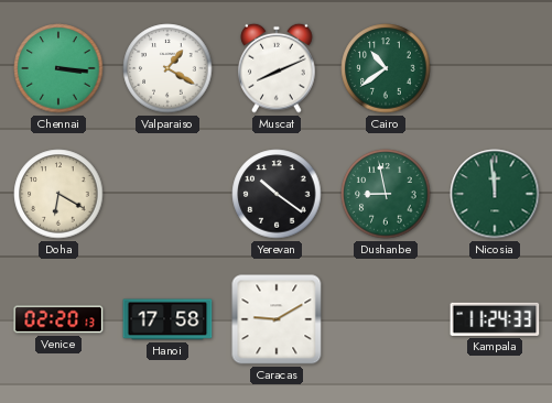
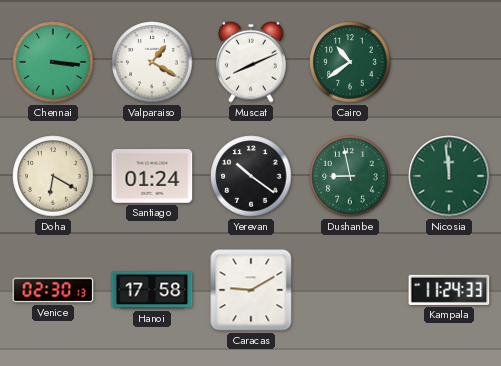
Santiago: none -> 01:24 (152, 177)
Venice: 02:20 -> 02:30 (53, 290)
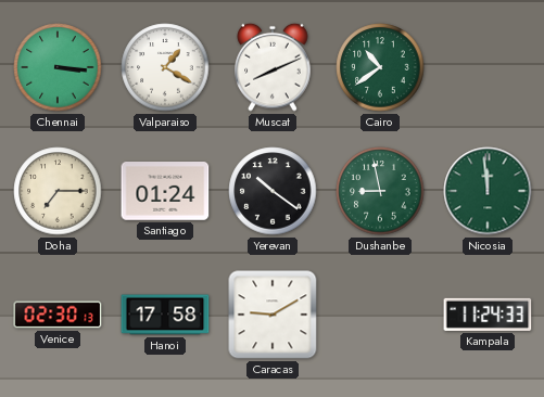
Doha: 6:20 -> 7:15 (58, 191)
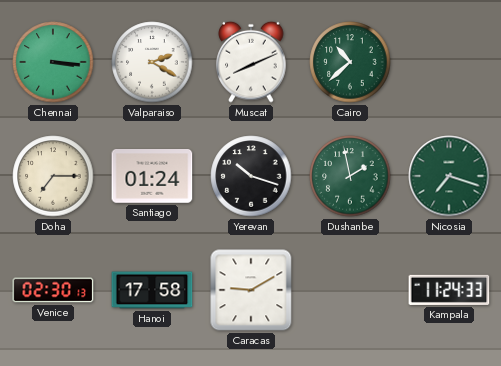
Valparaiso: 1:20 -> 2:20 (152, 62)
Cairo: 10:39 -> 10:38 (350, 62)
Yerevan: 10:21 -> 10:18 (251, 176)
Dushanbe: 8:58 -> 1:58 (350, 176)
Nicosia: 11:59 -> 7:18 (449, 176)
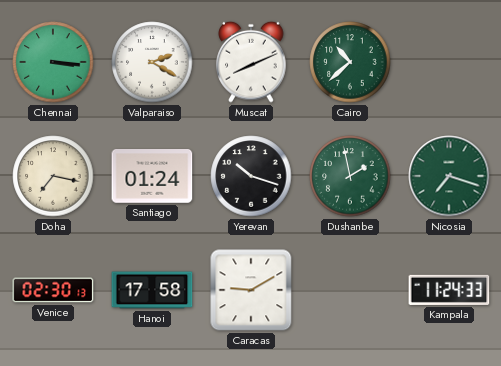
Doha: 7:15 -> 7:17 (53, 176)
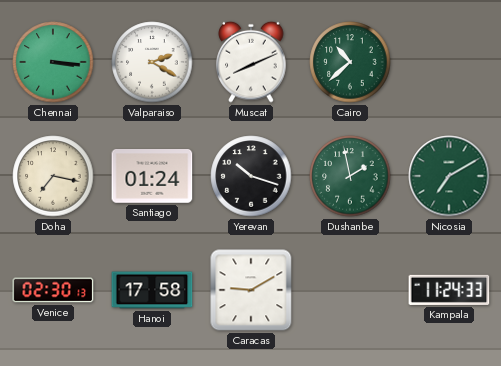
Nicosia: 7:18 -> 7:10 (449, 176)
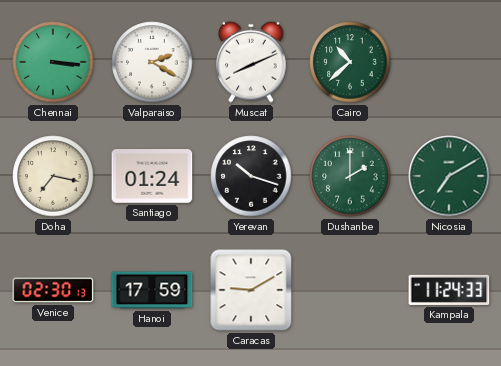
Dushanbe: 1:58 -> 2:00 (350, 176)
Hanoi: 17:58 -> 17:59 (152, 290)
